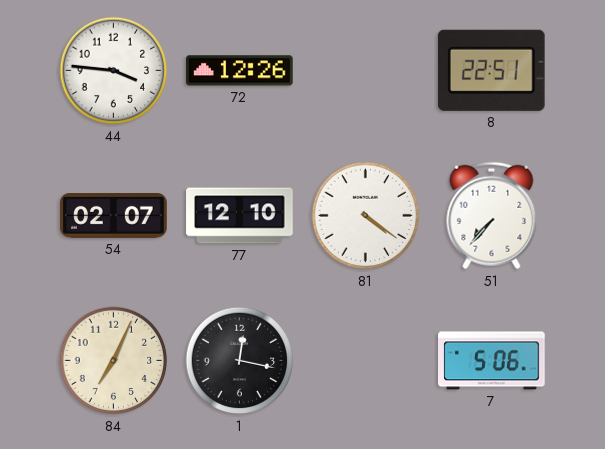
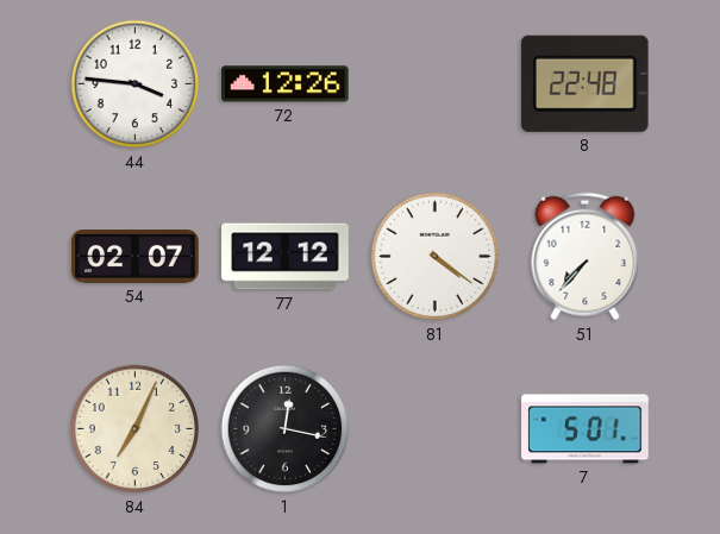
8: 22:51 -> 22:48 (584, 83)
77: 12:10 -> 12:12 (286, 257)
7: 5:06 -> 5:01 (586, 429)
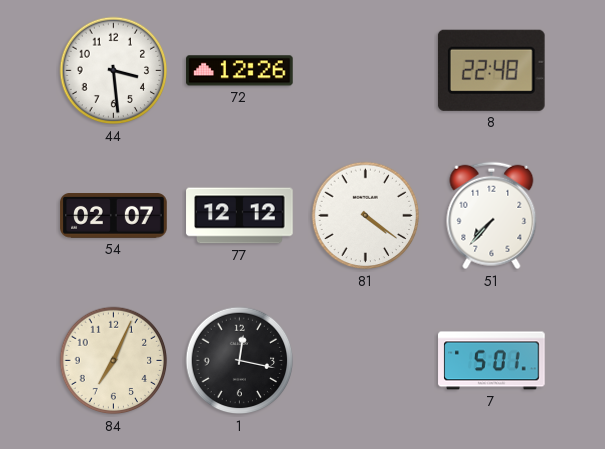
44: 3:46 -> 3:29 (114, 71)
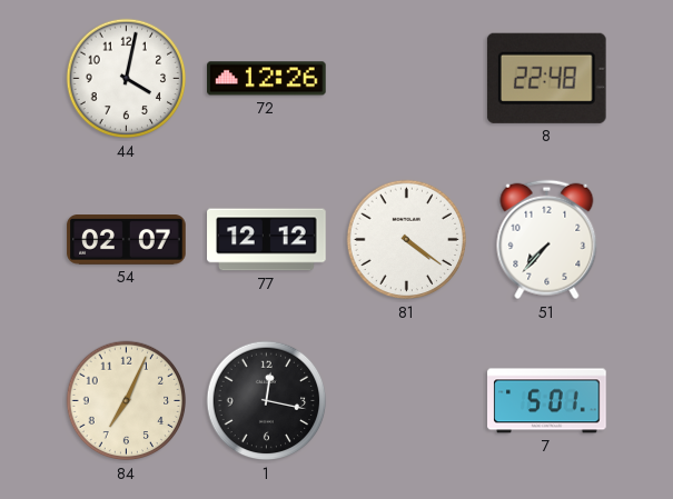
44: 3:29 -> 4:02 (127, 79)
